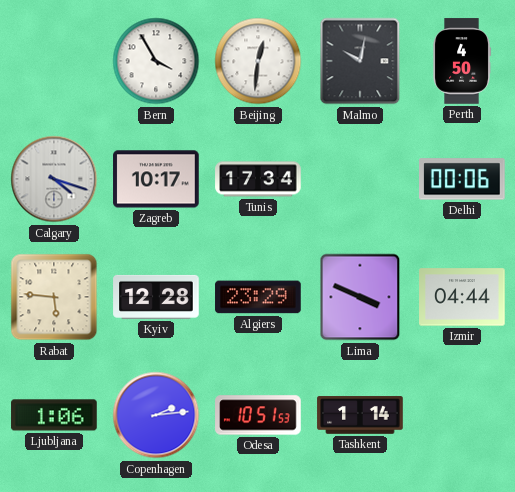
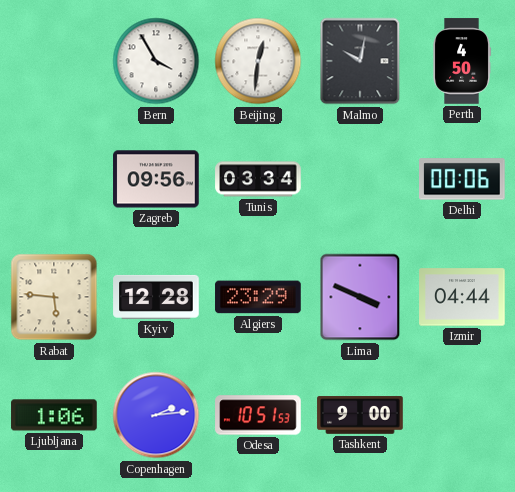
Calgary: 4:18 -> none (54, 179)
Zagreb: 10:17 -> 09:56 (156, 179)
Tunis: 17:34 -> 03:34 (258, 179)
Tashkent: 1:14 -> 9:00 (360, 415)
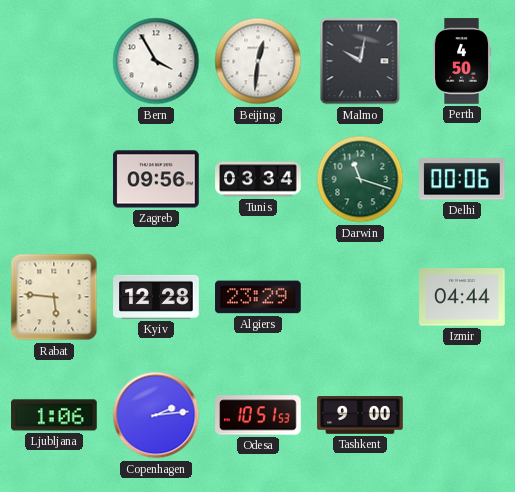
Darwin: none -> 11:18 (360, 179)
Lima: 3:49 -> none (360, 297)
